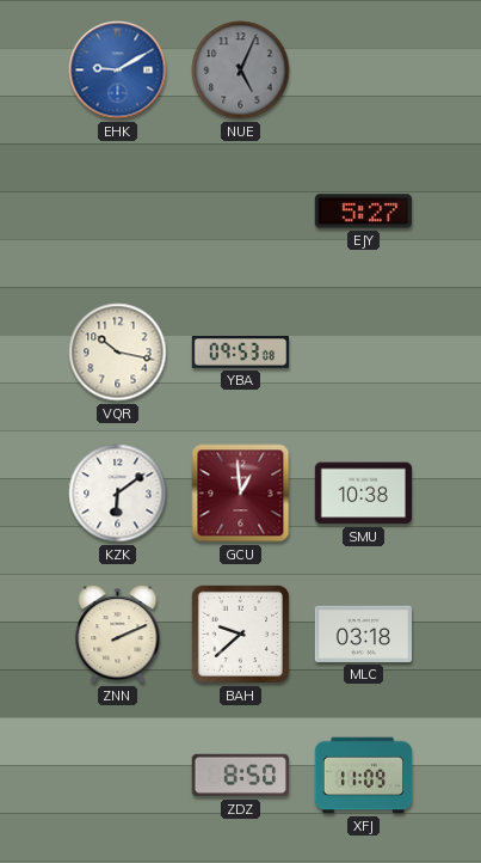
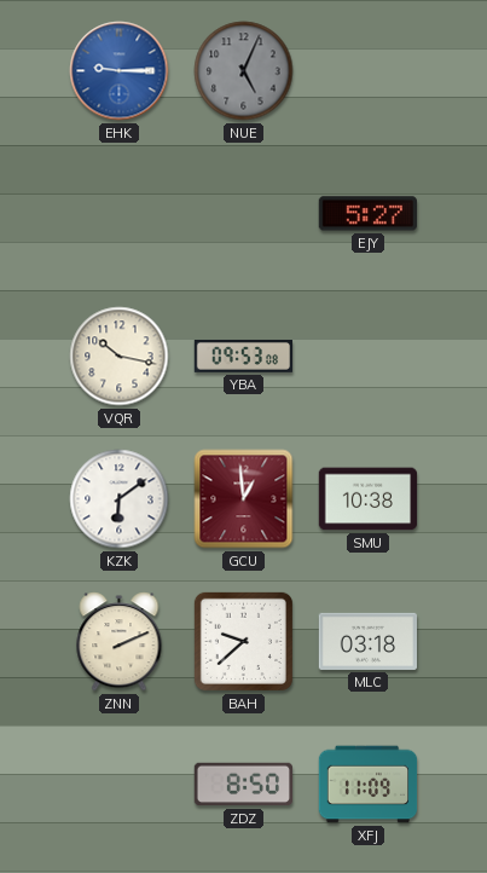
EHK: 9:10 -> 9:15 (120, 71)
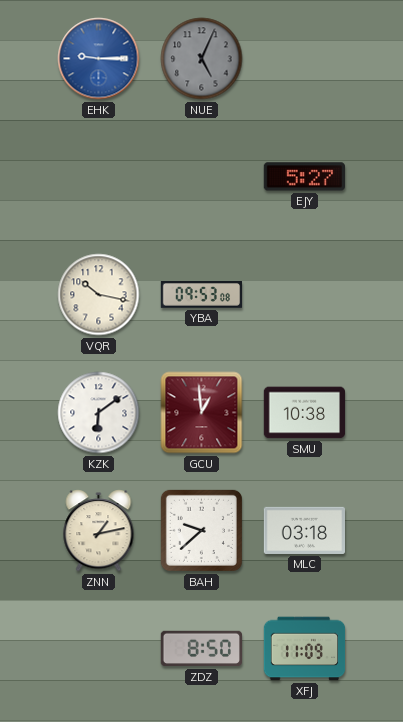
ZNN: 2:11 -> 1:13 (99, 531)
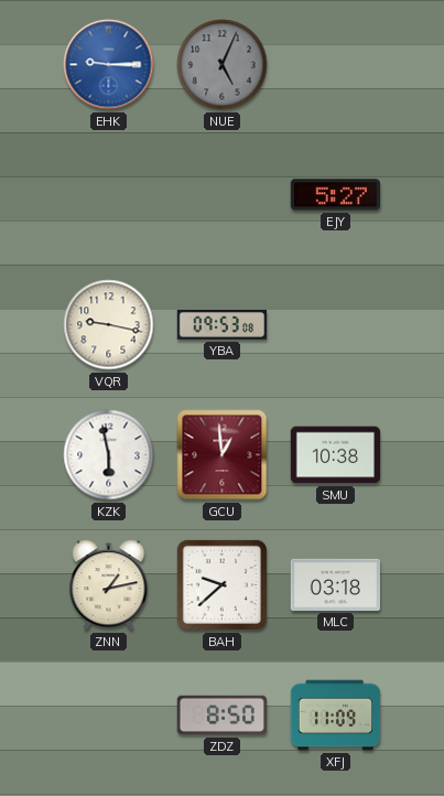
VQR: 10:17 -> 9:17 (109, 325)
KZK: 6:09 -> 5:58 (109, 455)
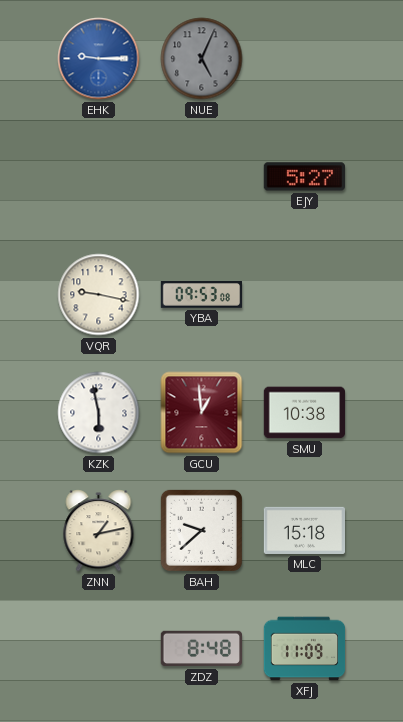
MLC: 03:18 -> 15:18 (305, 530)
ZDZ: 8:50 -> 8:48 (201, 649)
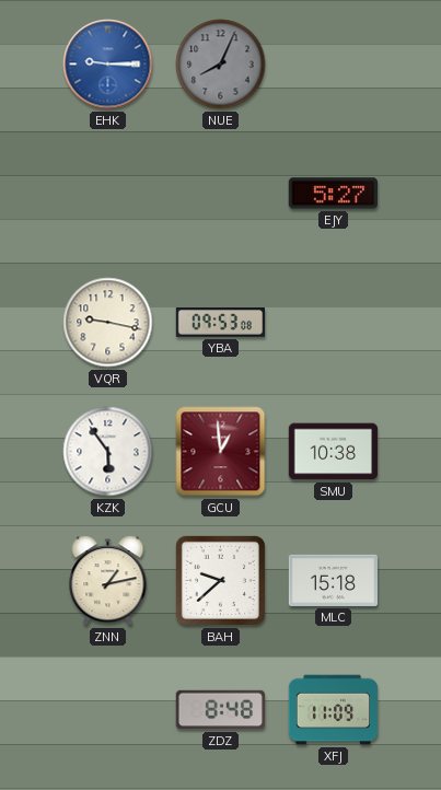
NUE: 5:04 -> 8:04 (221, 65)
KZK: 5:58 -> 5:54 (108, 452)
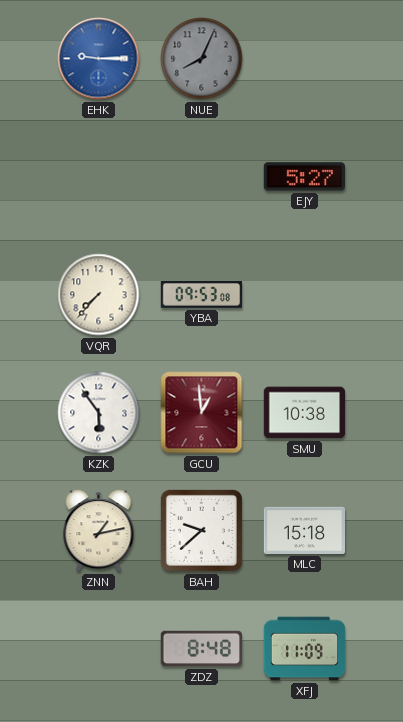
VQR: 9:17 -> 7:37 (99, 295)
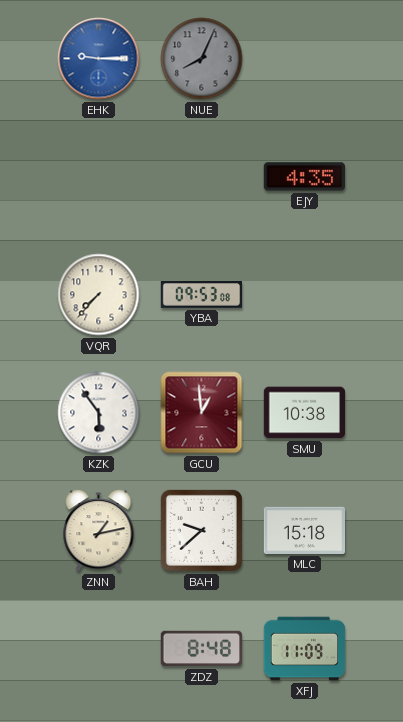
EJY: 5:27 -> 4:35 (304, 177)
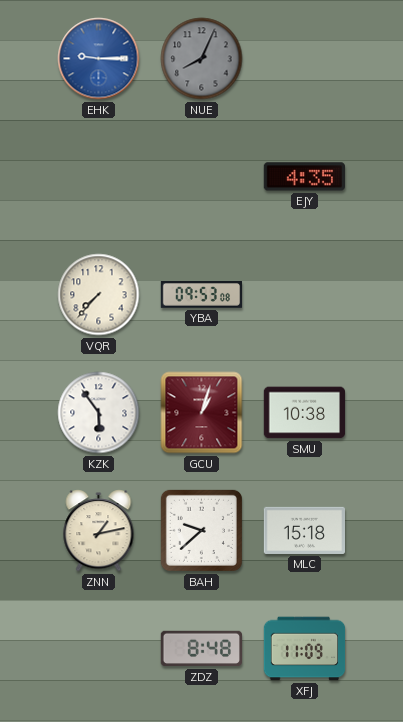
GCU: 12:59 -> 1:03 (202, 413)
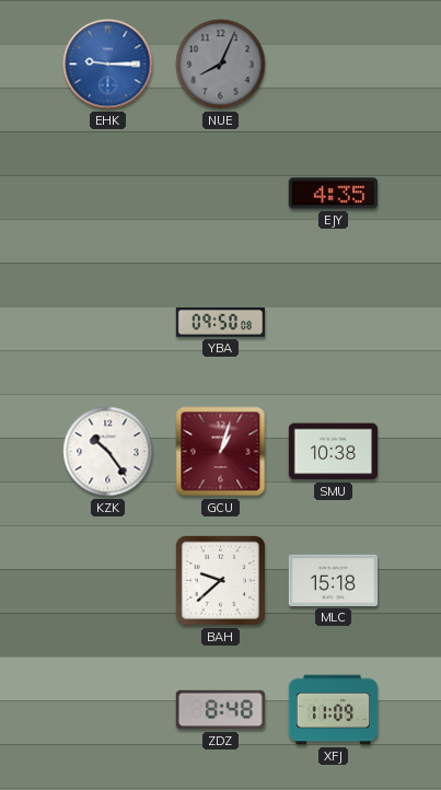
VQR: 7:37 -> none (99, 295)
YBA: 09:53 -> 09:50 (221, 323)
KZK: 5:54 -> 10:24 (108, 452)
ZNN: 1:13 -> none (99, 531)
